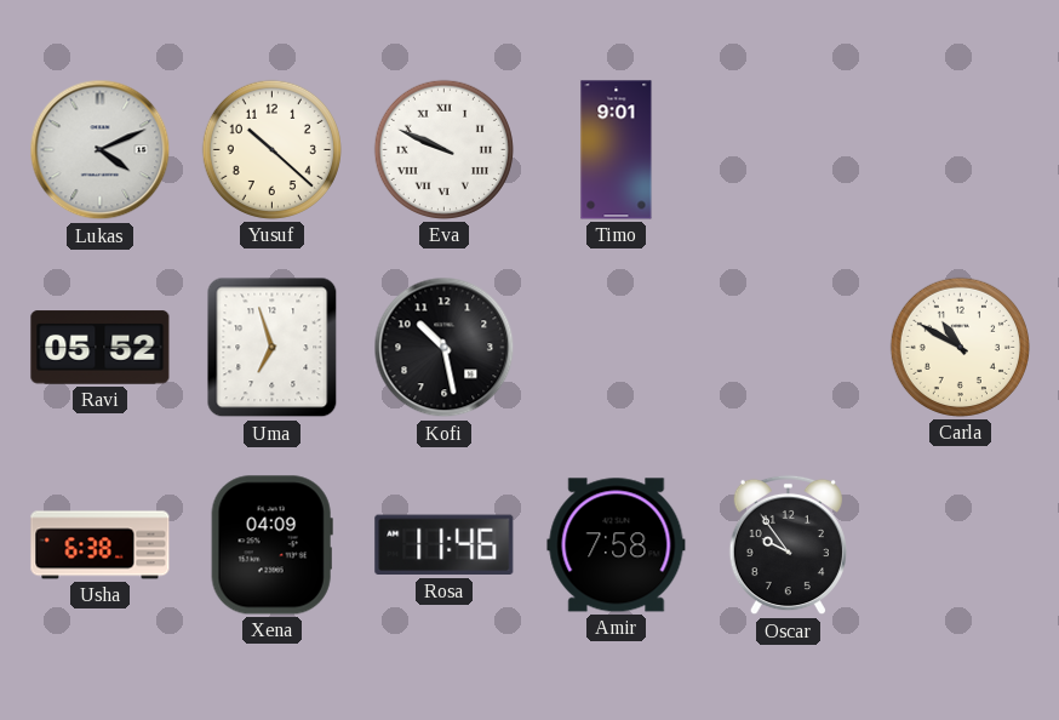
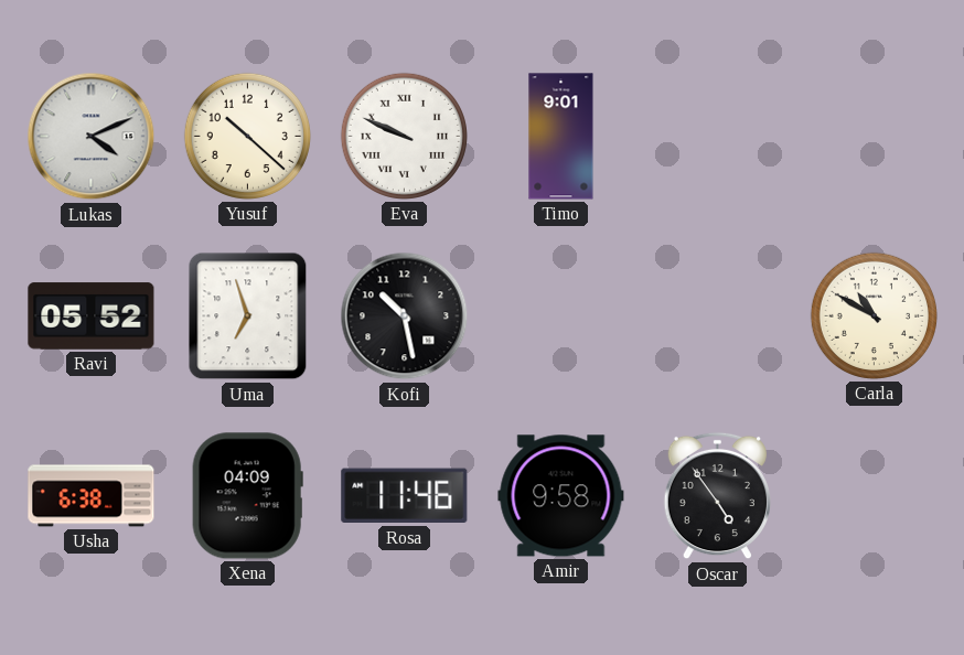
Amir: 7:58 -> 9:58 (561, 496)
Oscar: 9:54 -> 4:54 (717, 496)
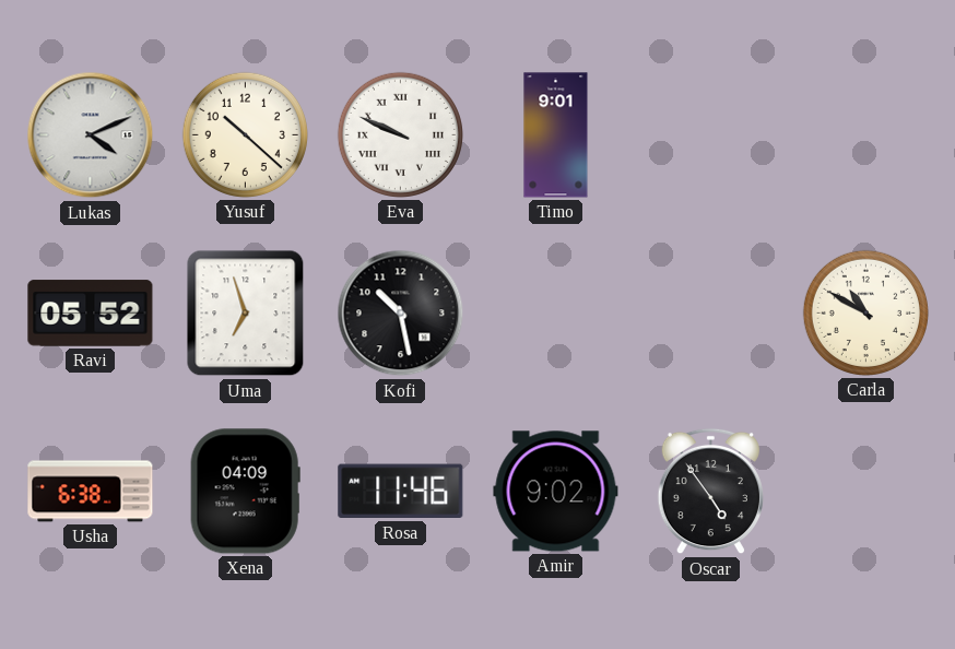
Amir: 9:58 -> 9:02 (556, 492)
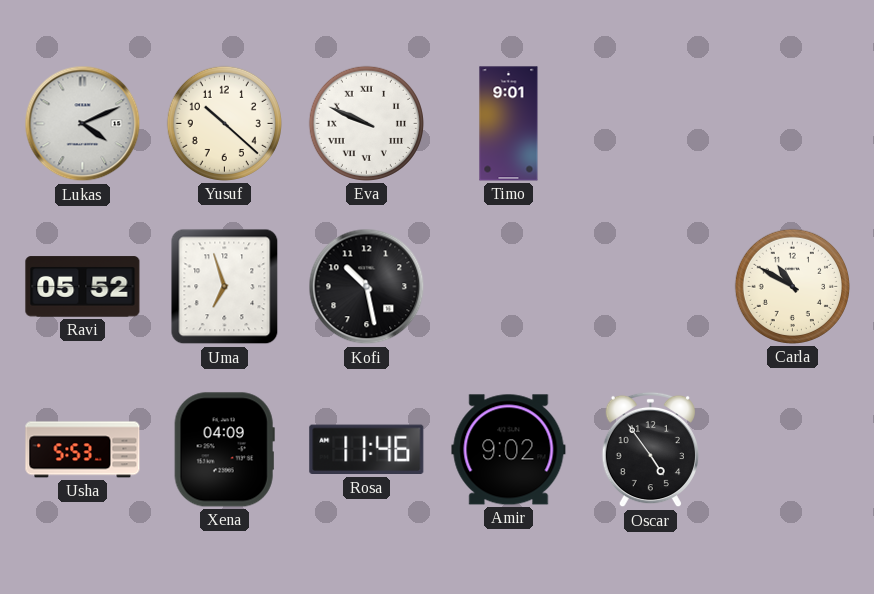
Usha: 6:38 -> 5:53 (83, 450)
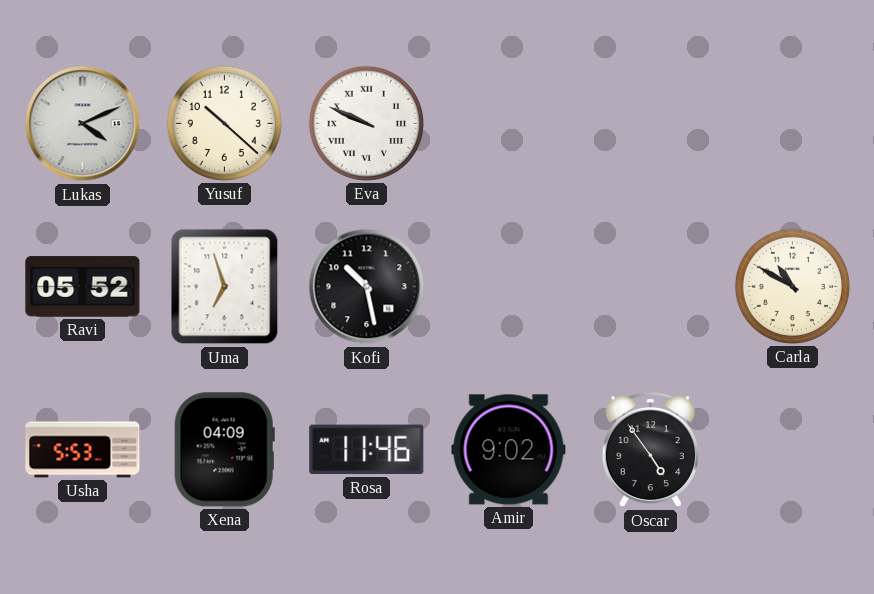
Timo: 9:01 -> none (509, 124)
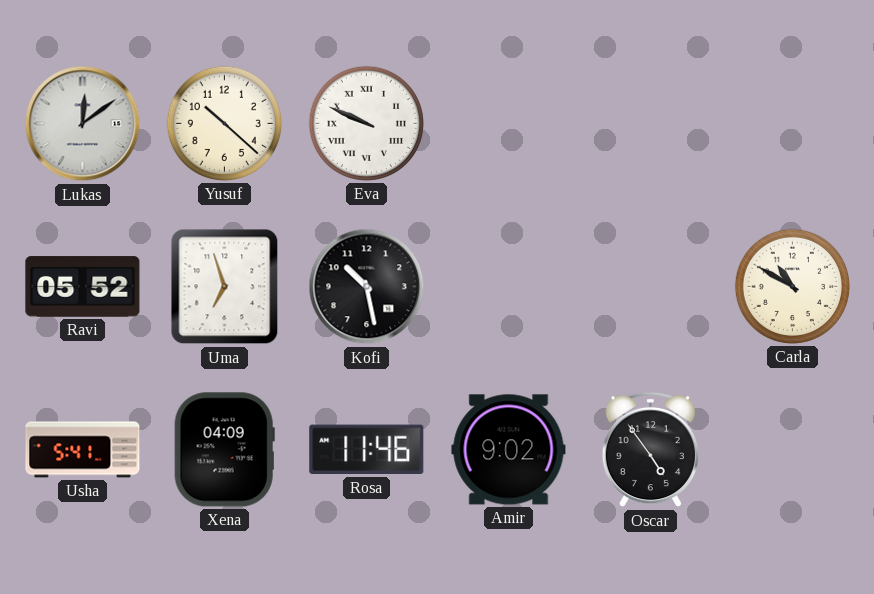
Lukas: 4:11 -> 12:09 (83, 124)
Usha: 5:53 -> 5:41 (83, 450)
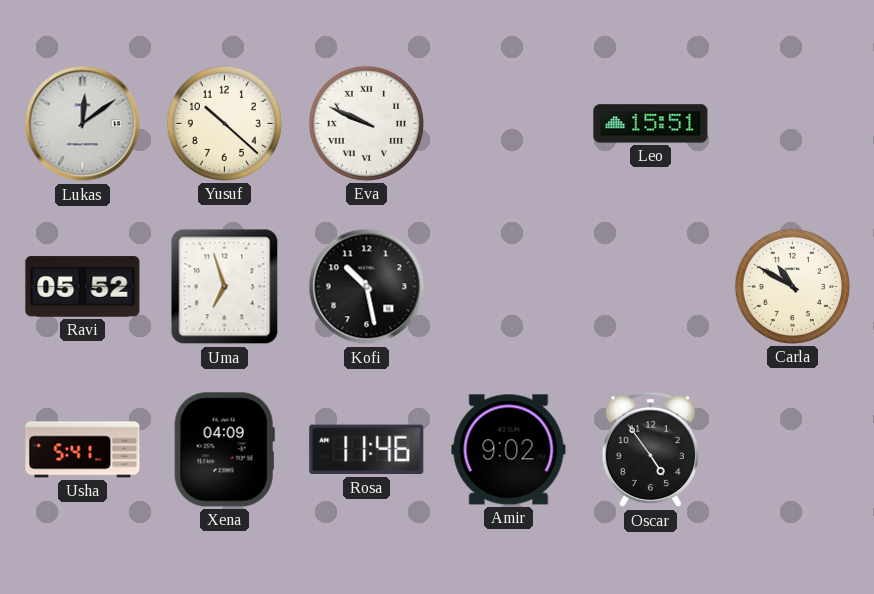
Leo: none -> 15:51 (651, 124)
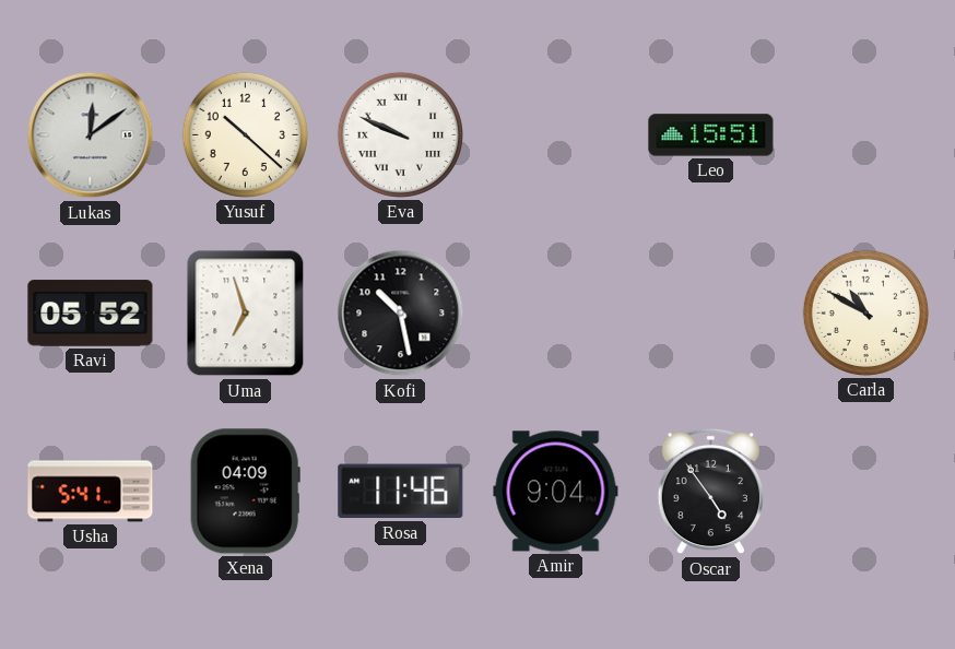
Amir: 9:02 -> 9:04 (556, 492)
